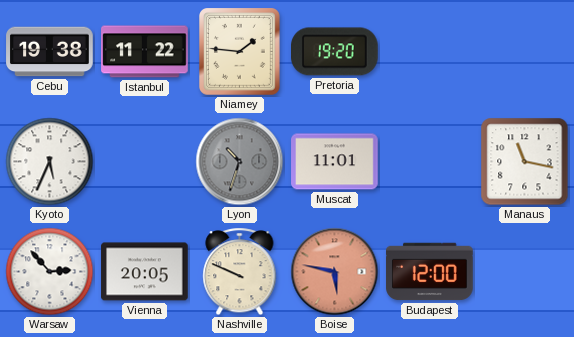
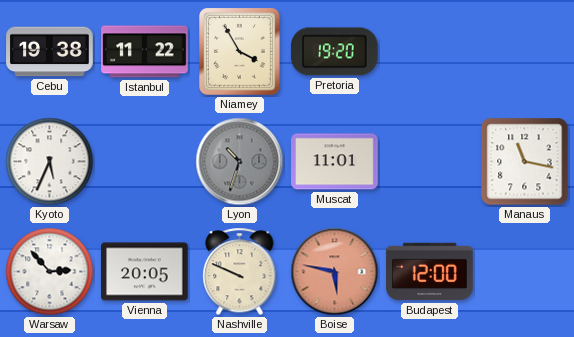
Niamey: 1:46 -> 3:55 (240, 52)
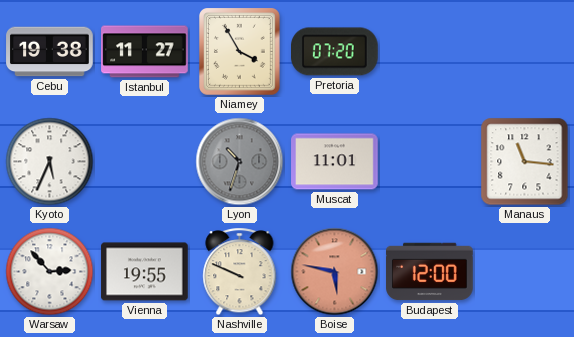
Istanbul: 11:22 -> 11:27 (145, 52)
Pretoria: 19:20 -> 07:20 (335, 52)
Manaus: 11:17 -> 11:16 (525, 162)
Vienna: 20:05 -> 19:55 (145, 272)
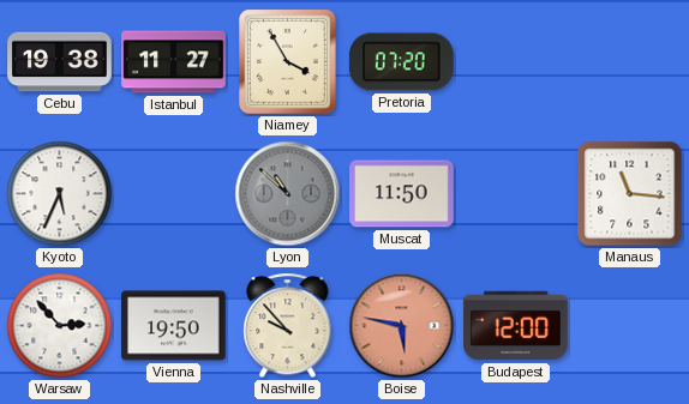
Lyon: 10:33 -> 10:52 (288, 194)
Muscat: 11:01 -> 11:50 (402, 194)
Vienna: 19:55 -> 19:50 (174, 326)
Nashville: 9:49 -> 9:53 (288, 326)
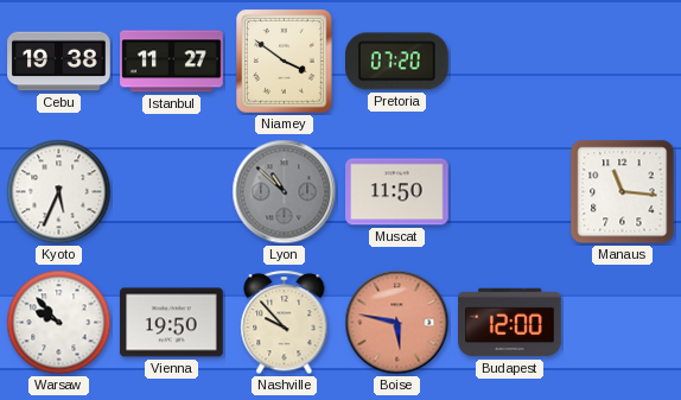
Niamey: 3:55 -> 3:51 (285, 62)
Warsaw: 2:53 -> 9:53 (59, 323)
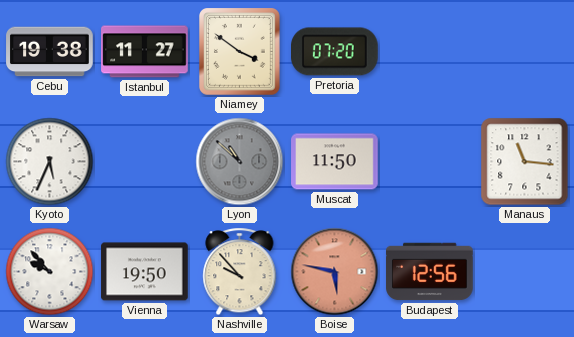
Budapest: 12:00 -> 12:56 (430, 272)
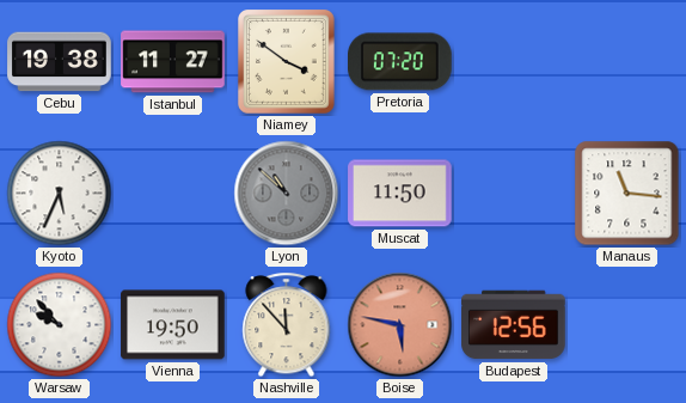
Nashville: 9:53 -> 11:53 (287, 325)
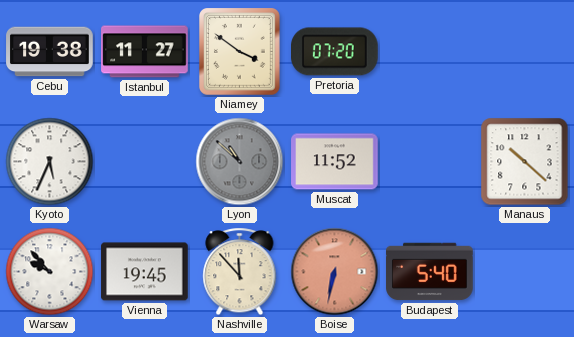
Muscat: 11:50 -> 11:52 (335, 162)
Manaus: 11:16 -> 10:22 (525, 162)
Vienna: 19:50 -> 19:45 (145, 272)
Boise: 5:47 -> 6:32 (335, 272)
Budapest: 12:56 -> 5:40 (430, 272)
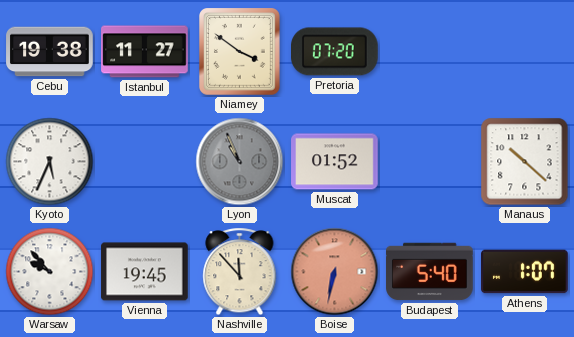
Lyon: 10:52 -> 10:56 (240, 162)
Muscat: 11:52 -> 01:52 (335, 162)
Athens: none -> 1:07 (525, 272)
